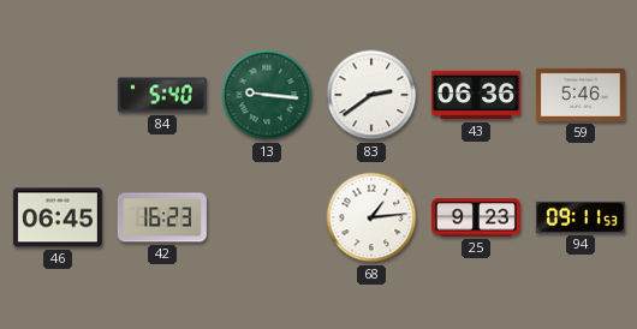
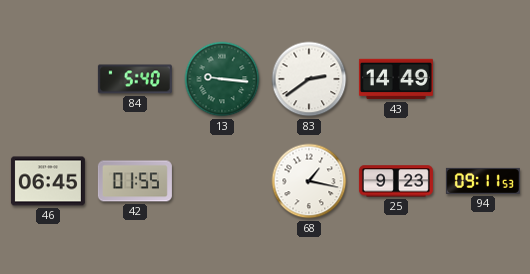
43: 06:36 -> 14:49 (396, 79)
59: 5:46 -> none (581, 95)
42: 16:23 -> 01:55 (135, 181)
68: 1:14 -> 1:17 (309, 181)
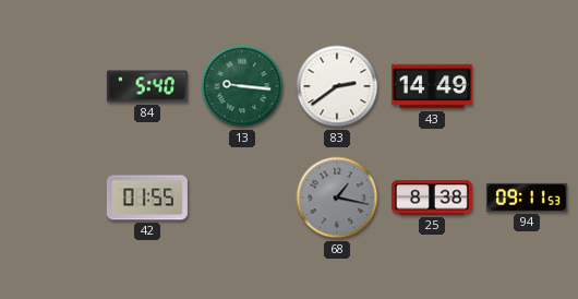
46: 06:45 -> none (48, 181)
68 dial: white -> grey (337, 198)
25: 9:23 -> 8:38 (432, 198)
